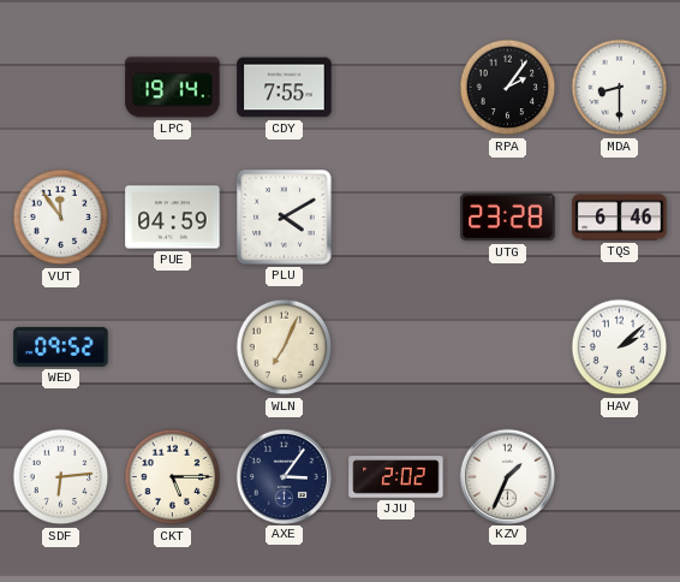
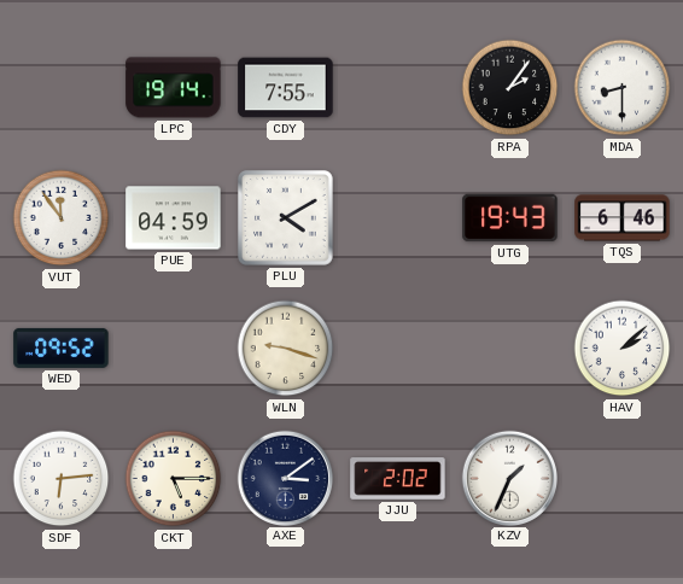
UTG: 23:28 -> 19:43 (510, 218)
WLN: 7:04 -> 9:18 (286, 349)
AXE: 3:06 -> 3:09 (285, 478)
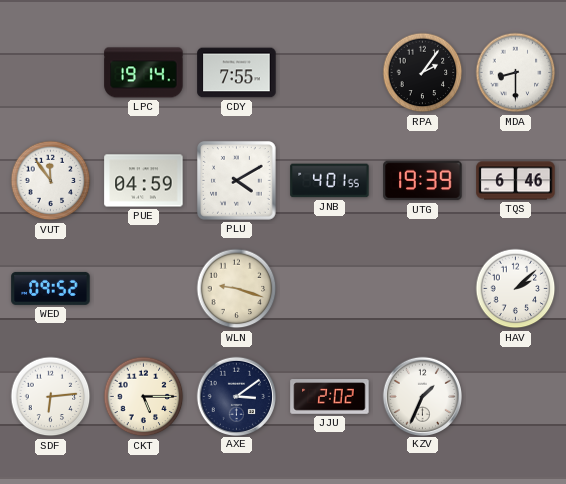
JNB: none -> 4:01 (330, 181)
UTG: 19:43 -> 19:39 (423, 181)
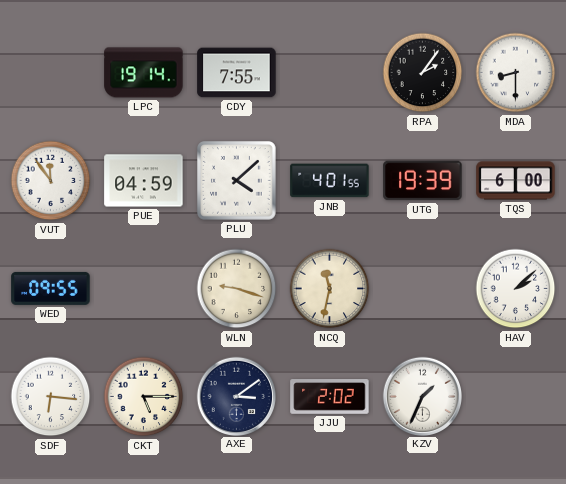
PLU: 4:10 -> 4:08 (237, 181)
TQS: 6:46 -> 6:00 (516, 181)
WED: 09:52 -> 09:55 (51, 288)
NCQ: none -> 11:32 (330, 289)
SDF: 6:14 -> 6:16 (51, 397)
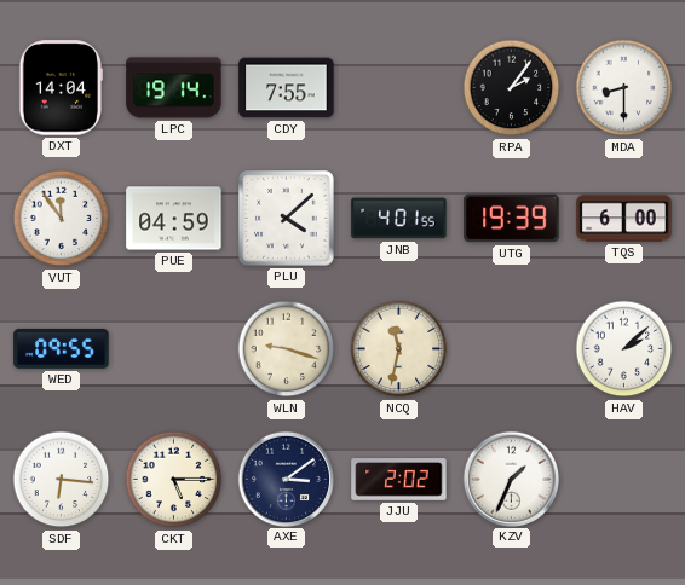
DXT: none -> 14:04 (62, 88)
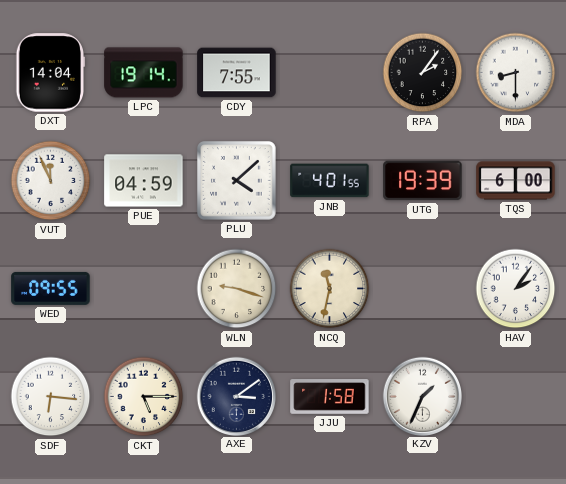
VUT: 11:54 -> 11:56 (51, 181)
HAV: 2:08 -> 2:06 (516, 289)
JJU: 2:02 -> 1:58 (330, 397)
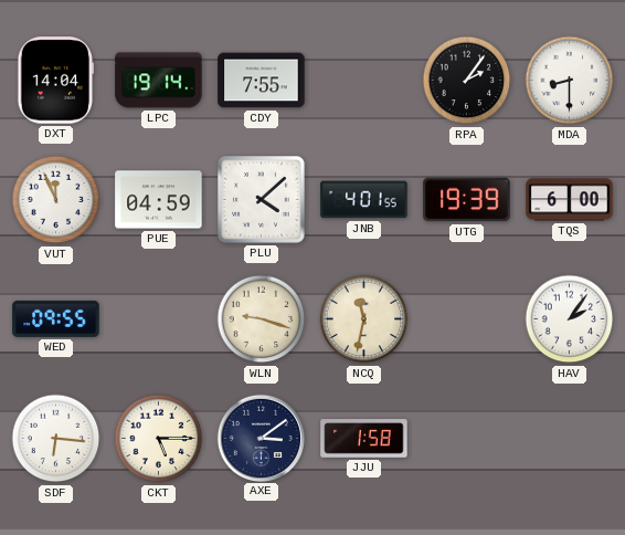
KZV: 1:34 -> none (422, 396)
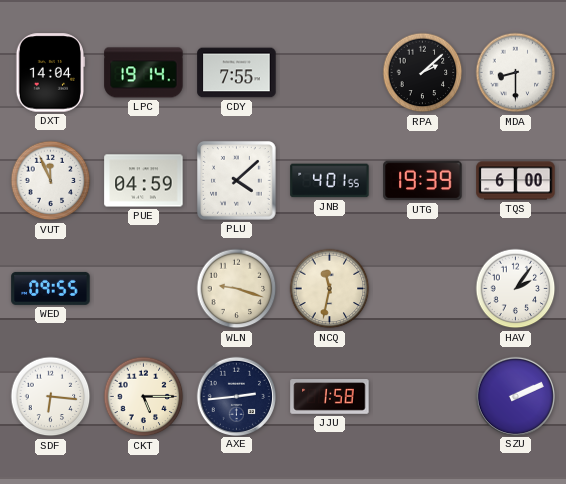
RPA: 2:06 -> 2:08 (423, 73)
AXE: 3:09 -> 2:44 (236, 396)
SZU: none -> 2:11 (515, 396)
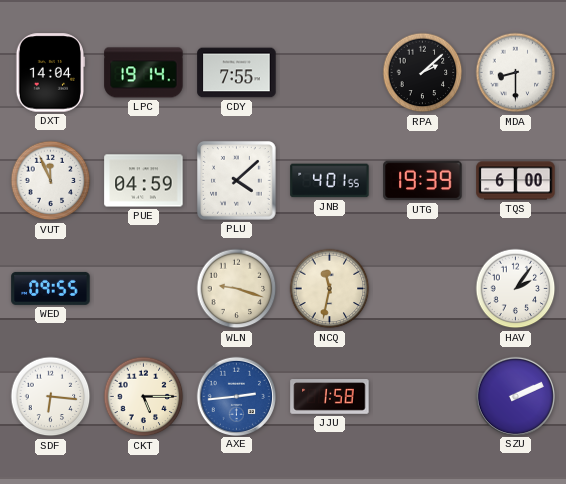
AXE dial: navy -> blue (236, 396)
